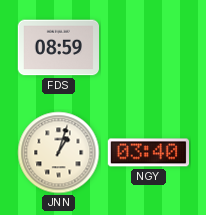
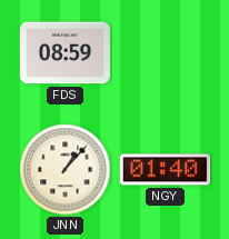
JNN: 1:03 -> 1:07 (66, 170)
NGY: 03:40 -> 01:40 (165, 170)
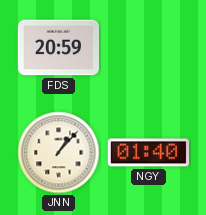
FDS: 08:59 -> 20:59 (58, 48)
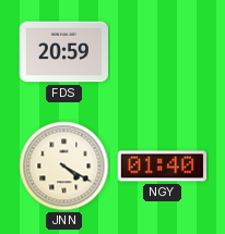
JNN: 1:07 -> 4:20 (64, 167)
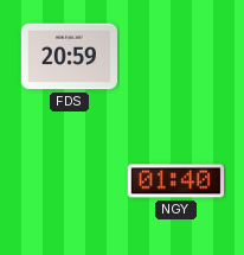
JNN: 4:20 -> none (64, 167)
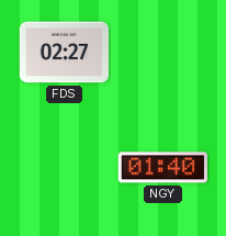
FDS: 20:59 -> 02:27 (64, 53)
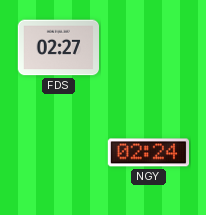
NGY: 01:40 -> 02:24 (148, 153)
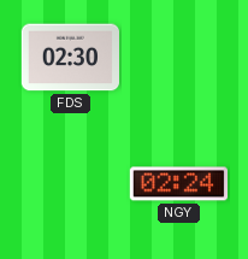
FDS: 02:27 -> 02:30 (70, 58)
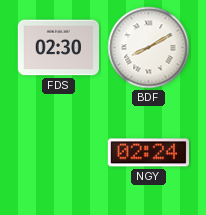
BDF: none -> 8:10 (149, 48)
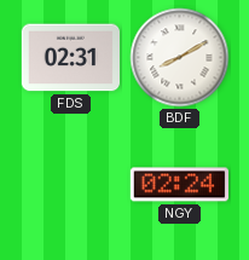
FDS: 02:30 -> 02:31 (70, 58)
